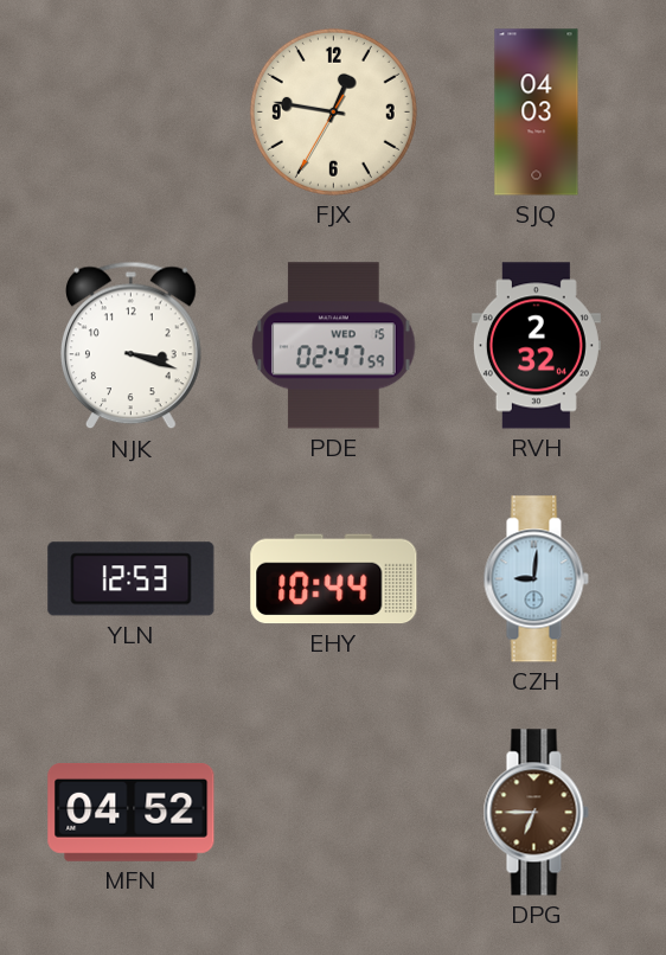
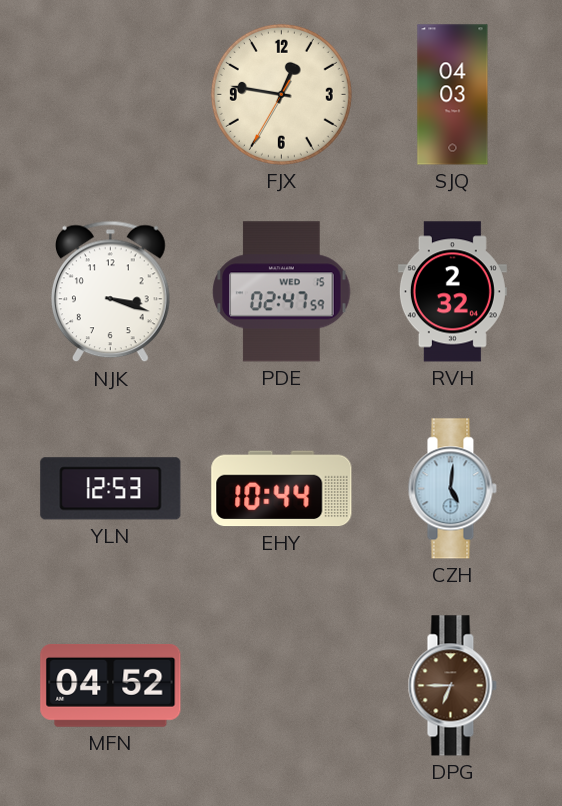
CZH: 9:01 -> 5:01 (452, 489)
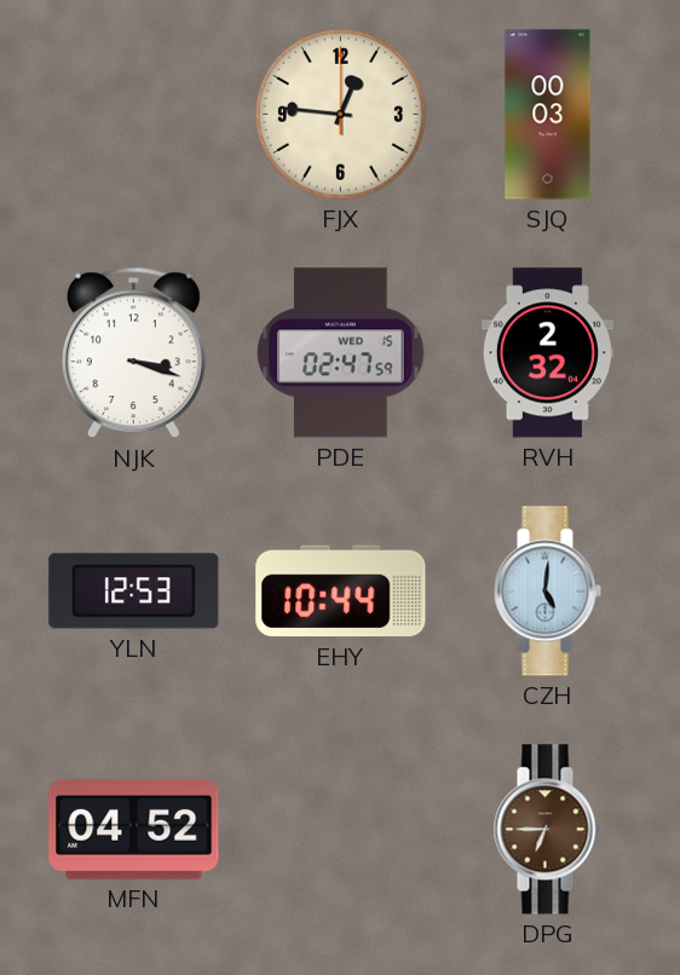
FJX: 12:46:35 -> 12:46:00 (340, 114)
SJQ: 04:03 -> 00:03 (548, 115)
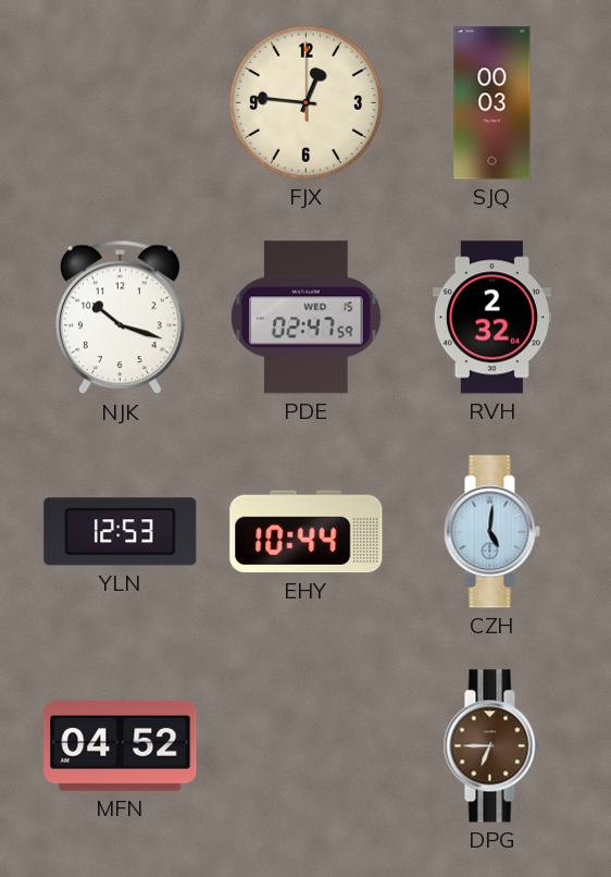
NJK: 3:18 -> 10:18 (120, 318)
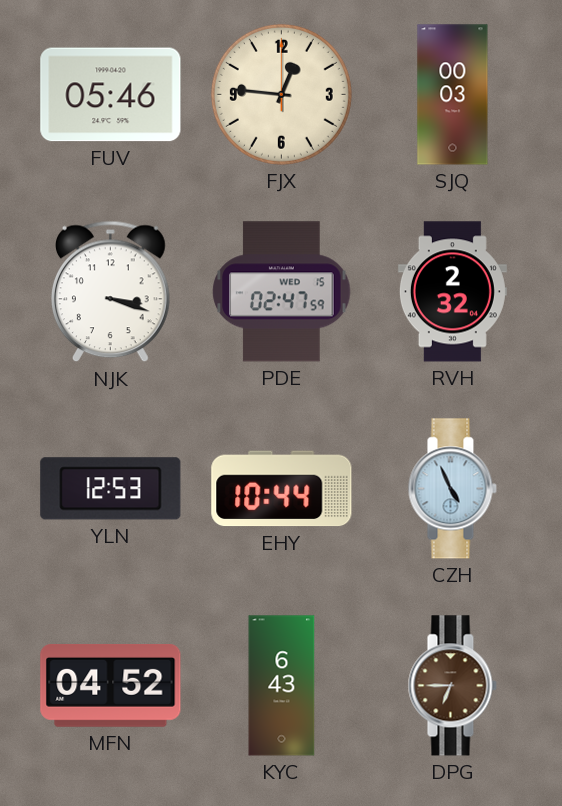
FUV: none -> 05:46 (111, 95)
NJK: 10:18 -> 3:18 (110, 292)
CZH: 5:01 -> 4:56 (452, 489)
KYC: none -> 6:43 (282, 686)
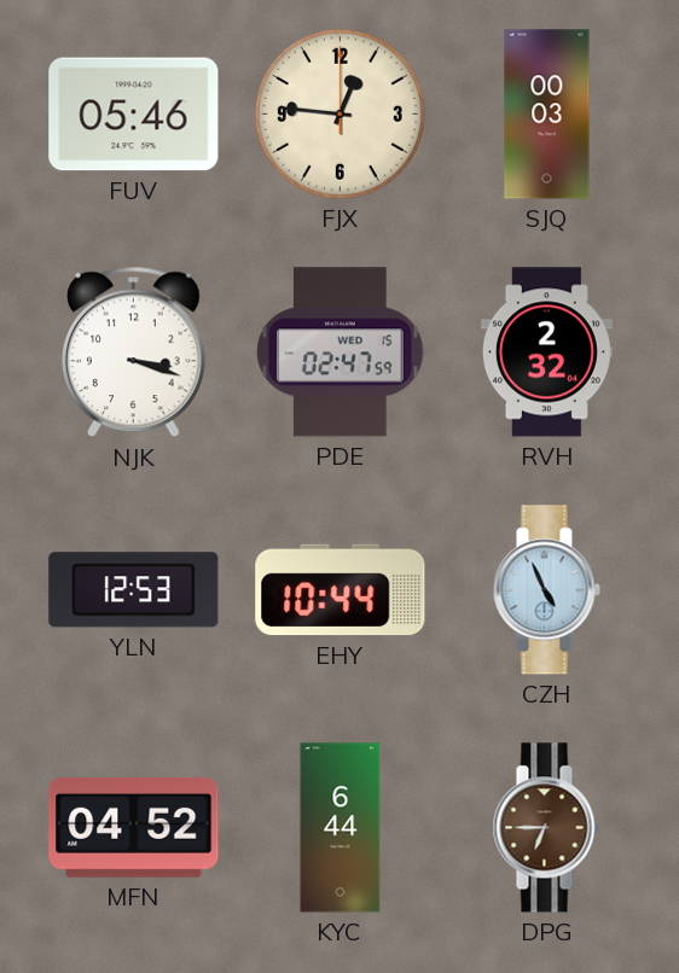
KYC: 6:43 -> 6:44 (341, 828)
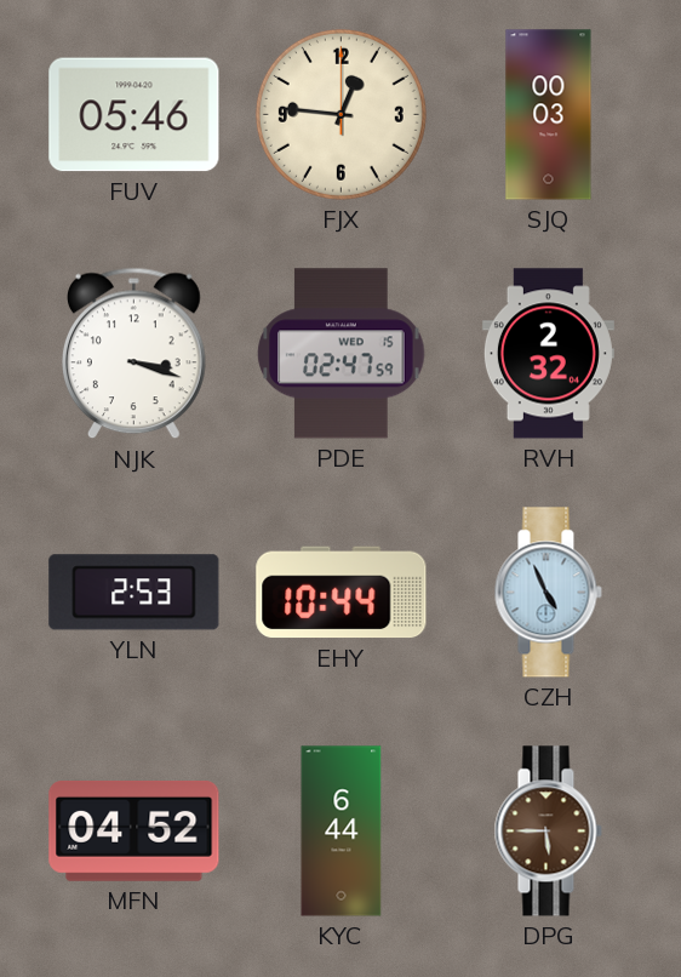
YLN: 12:53 -> 2:53 (135, 593)
DPG: 6:45 -> 5:45 (548, 832)
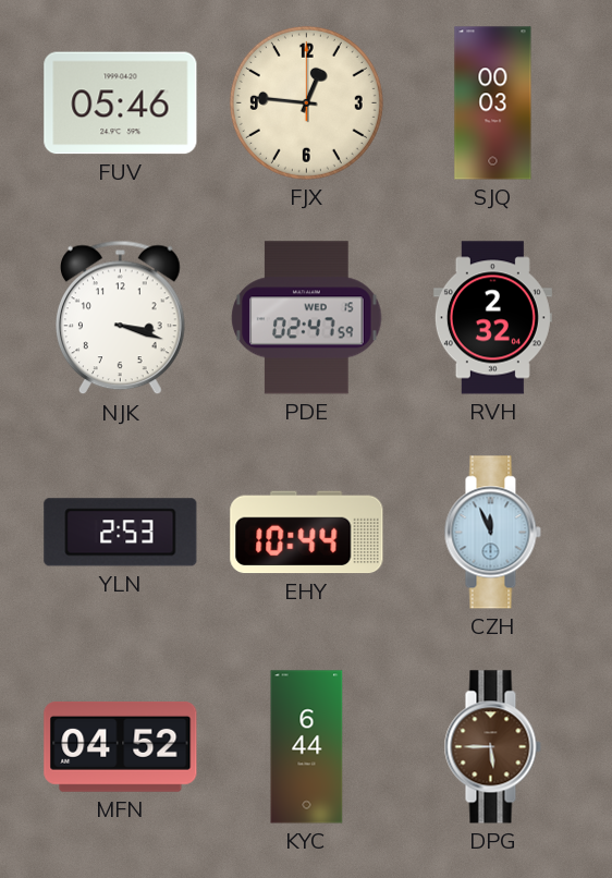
CZH: 4:56 -> 11:56 (492, 533)
